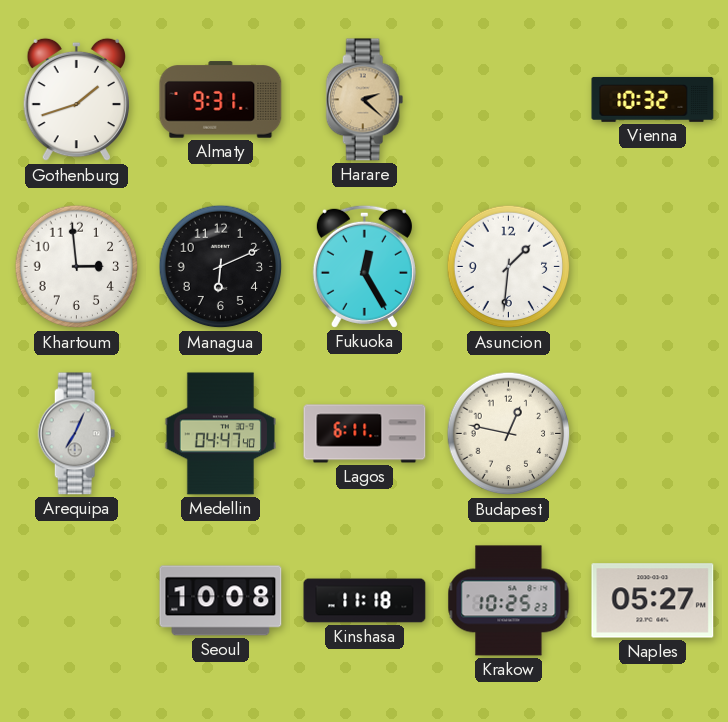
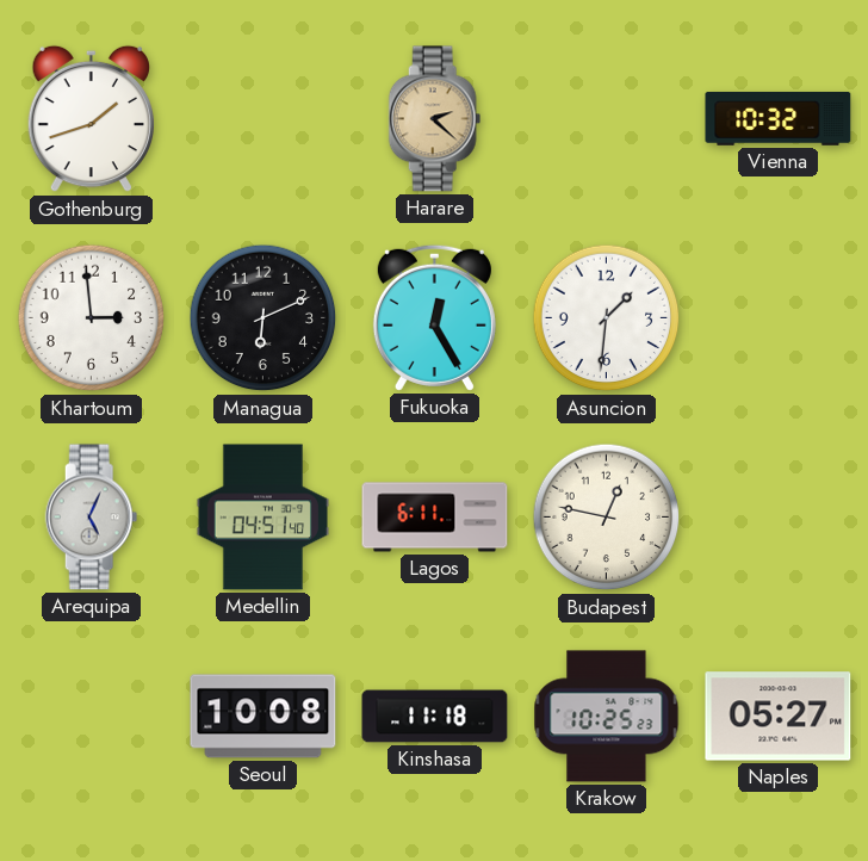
Almaty: 9:31 -> none (221, 100)
Arequipa: 7:04 -> 5:04 (92, 518)
Medellin: 04:47 -> 04:51 (262, 518)
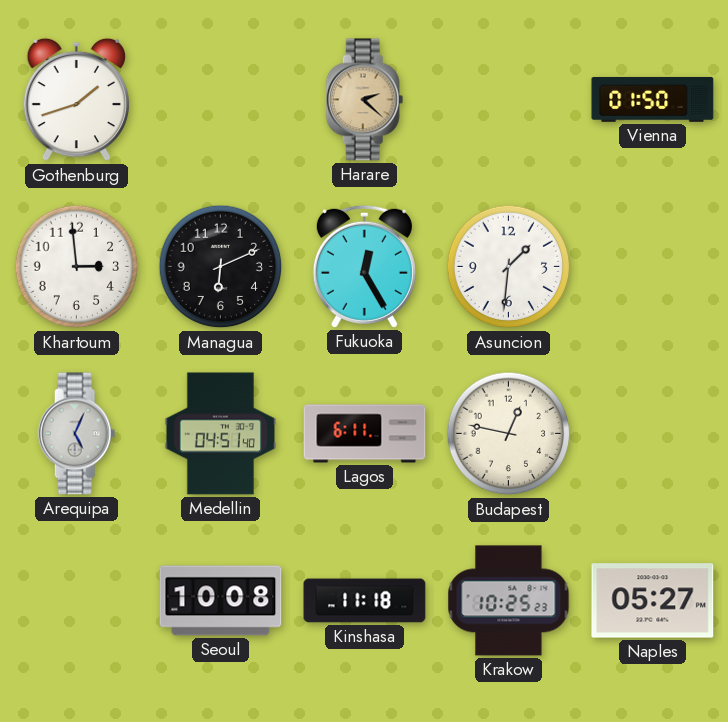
Vienna: 10:32 -> 01:50 (653, 99)
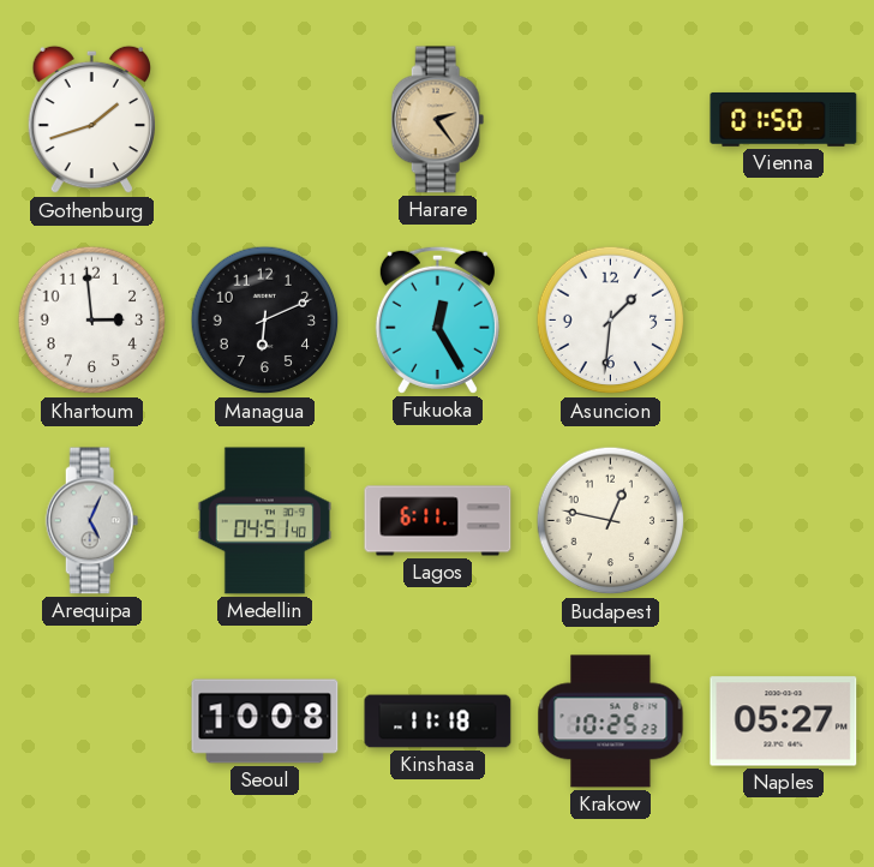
Harare: 2:22 -> 2:24 (438, 120)
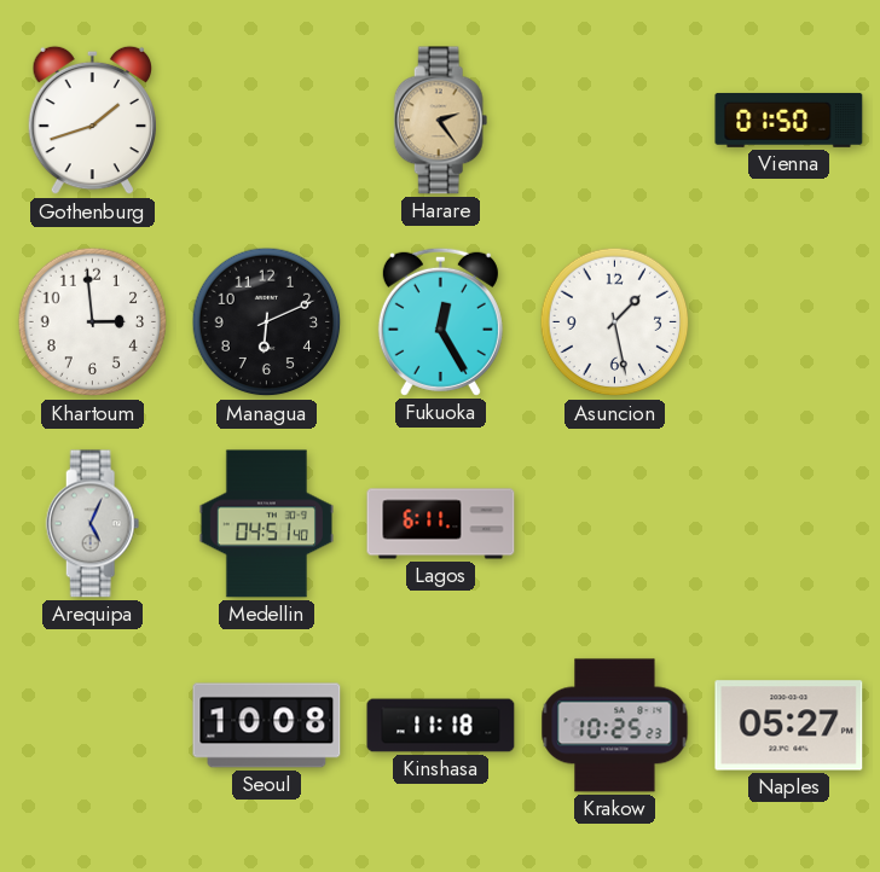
Asuncion: 1:31 -> 1:28 (615, 322)
Budapest: 12:47 -> none (611, 521)
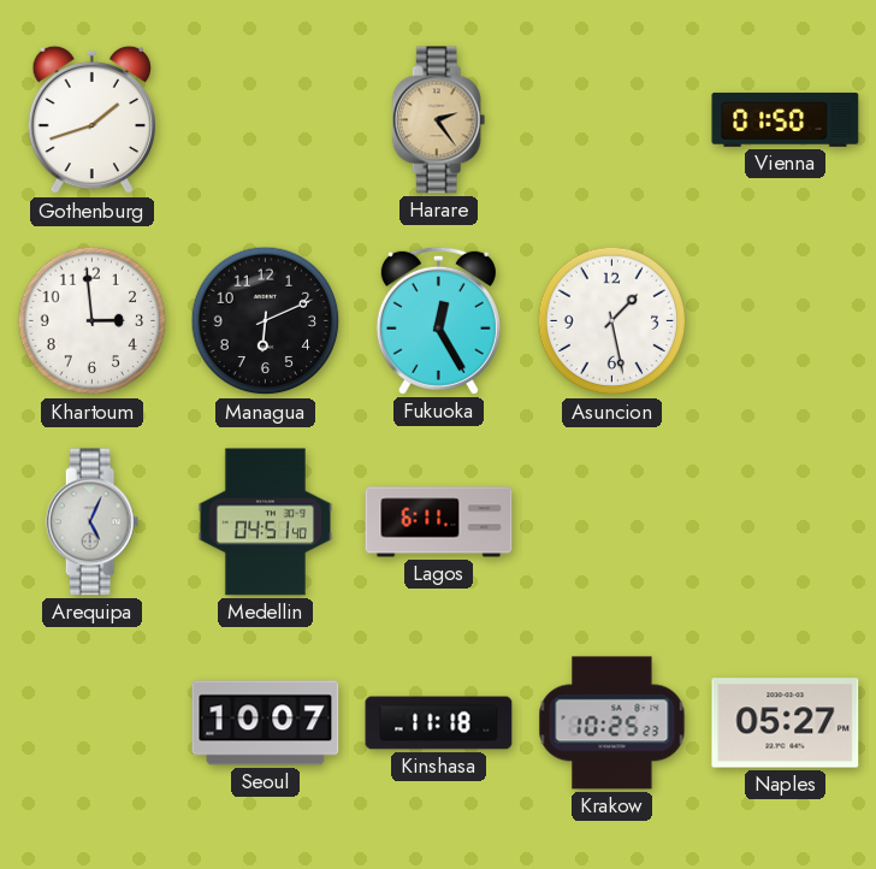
Seoul: 10:08 -> 10:07 (266, 723)
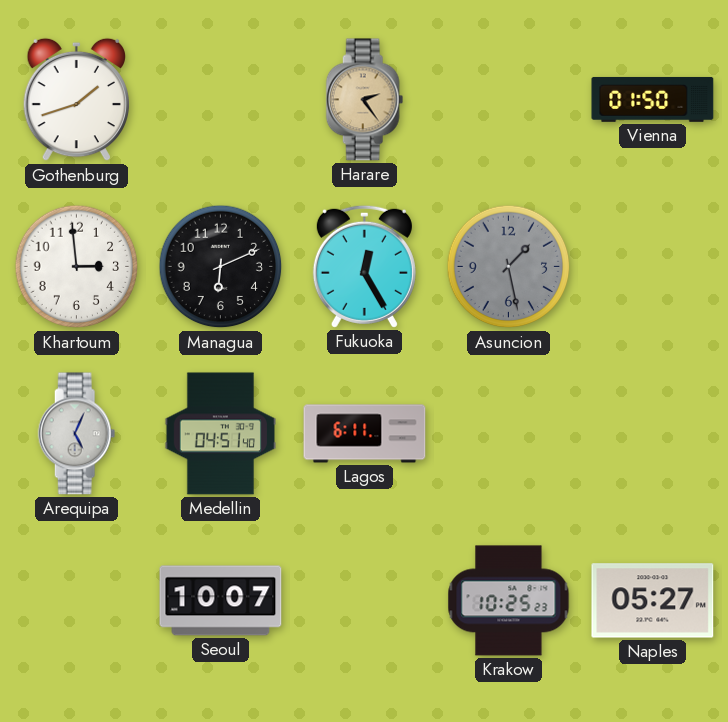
Asuncion dial: white -> grey (509, 267)
Kinshasa: 11:18 -> none (439, 723)
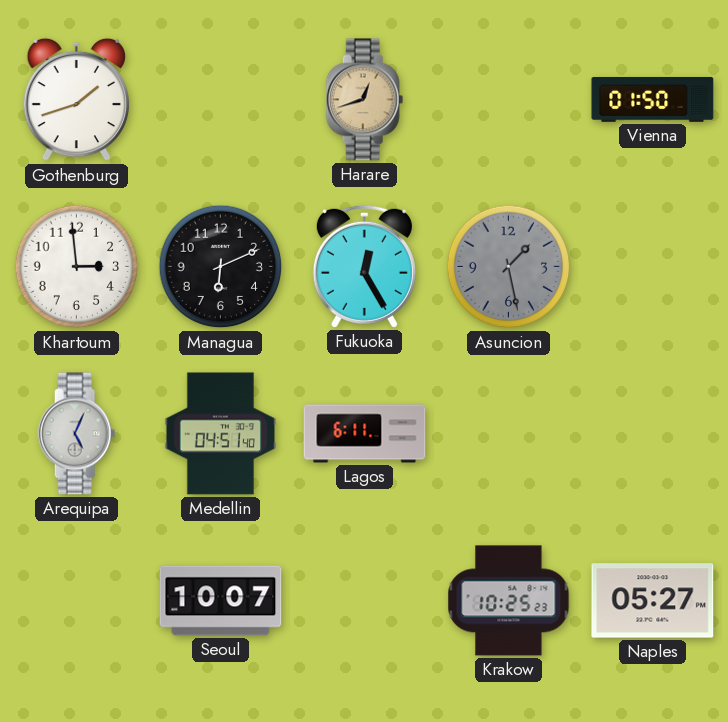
Harare: 2:24 -> 12:42 (365, 100)
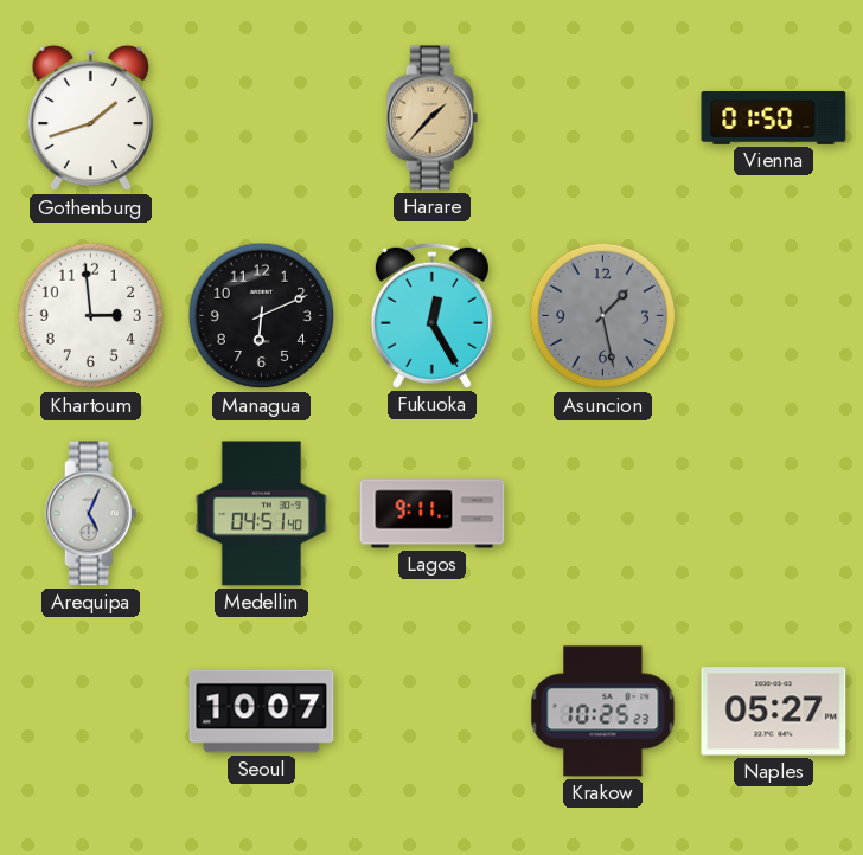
Harare: 12:42 -> 1:37 (433, 118)
Lagos: 6:11 -> 9:11 (433, 514)
